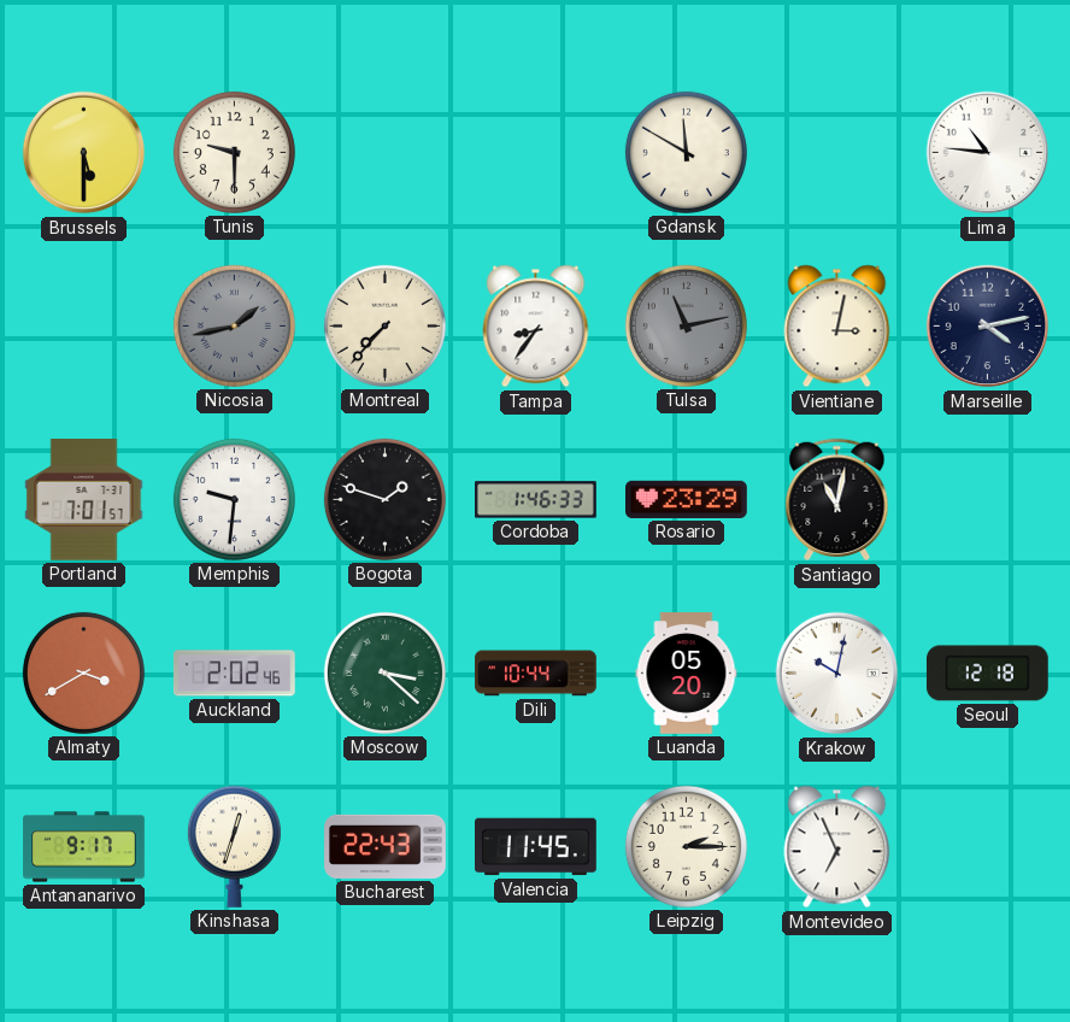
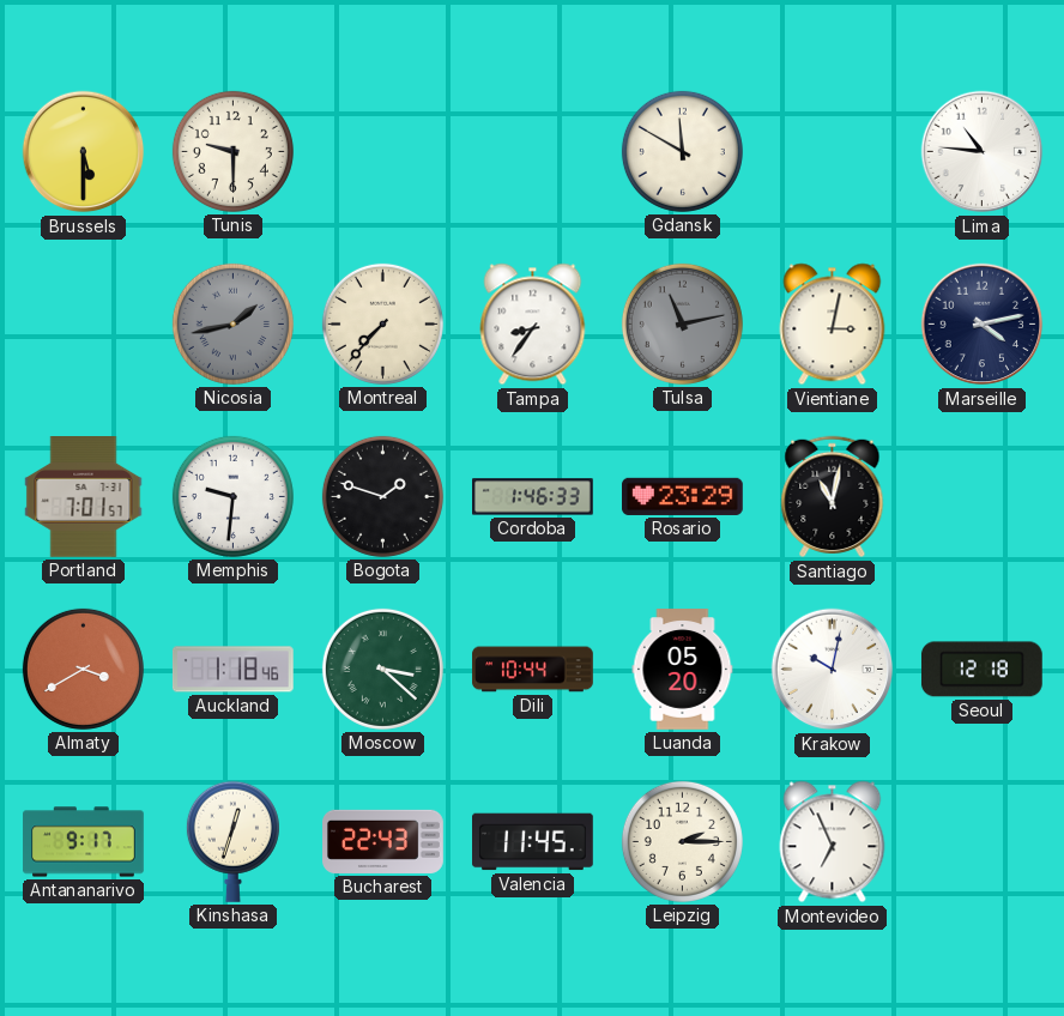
Auckland: 2:02 -> 1:18 (232, 670)
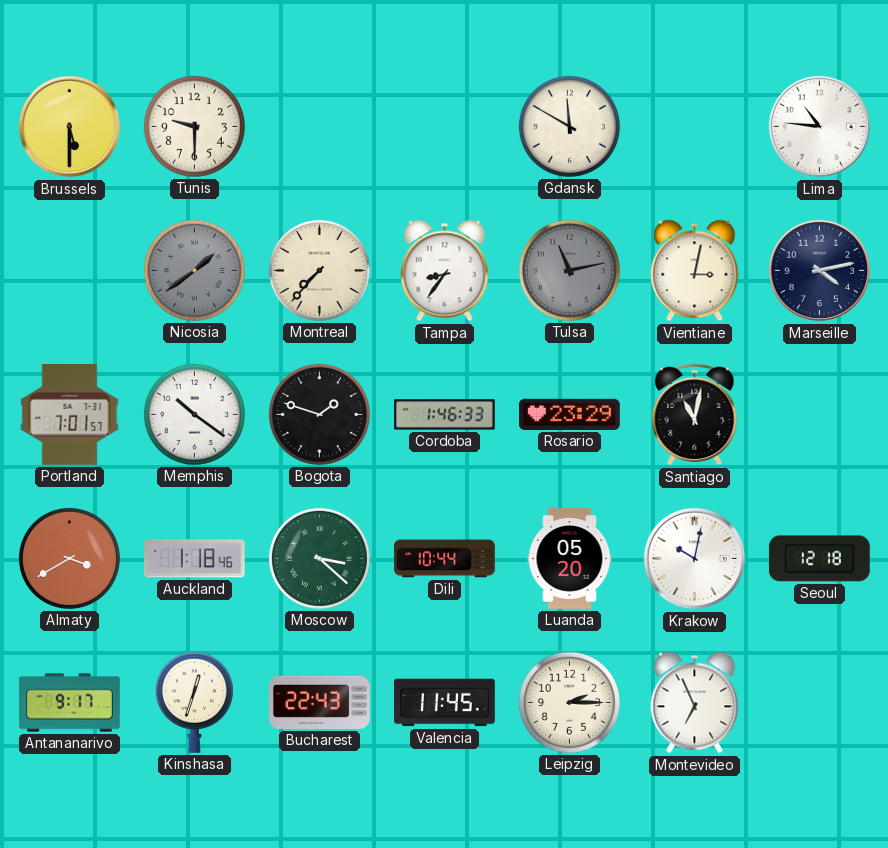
Nicosia: 1:43 -> 1:39 (194, 270)
Memphis: 9:31 -> 10:21 (194, 414)
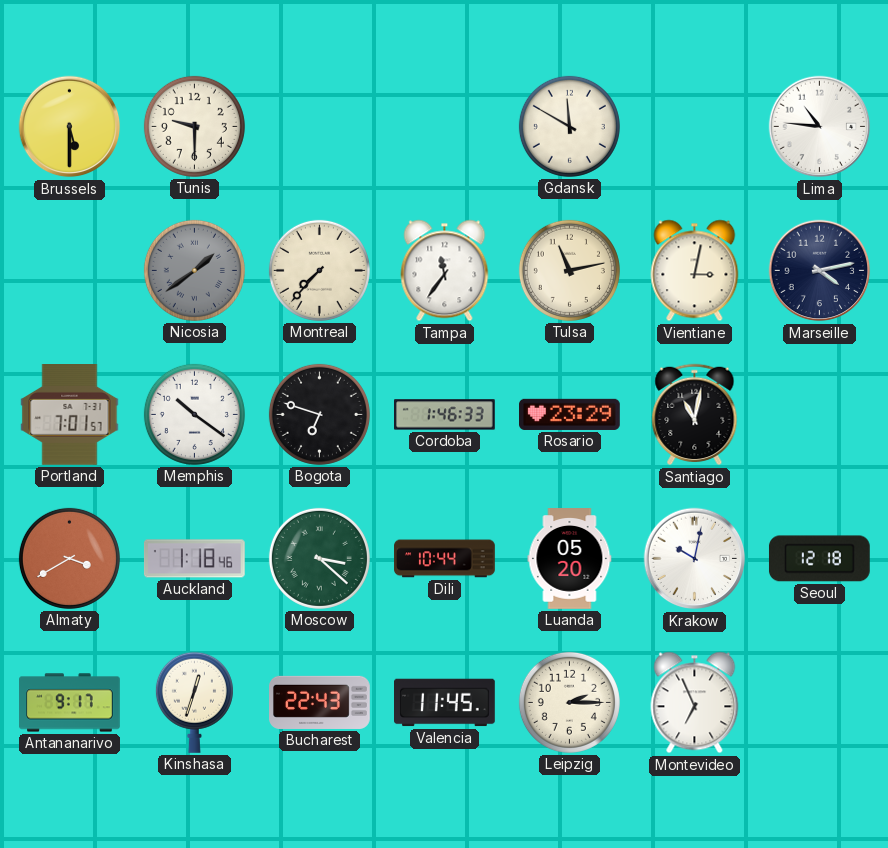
Tampa: 8:36 -> 11:36 (445, 271)
Tulsa dial: grey -> cream (569, 270)
Bogota: 1:48 -> 6:48 (319, 414)
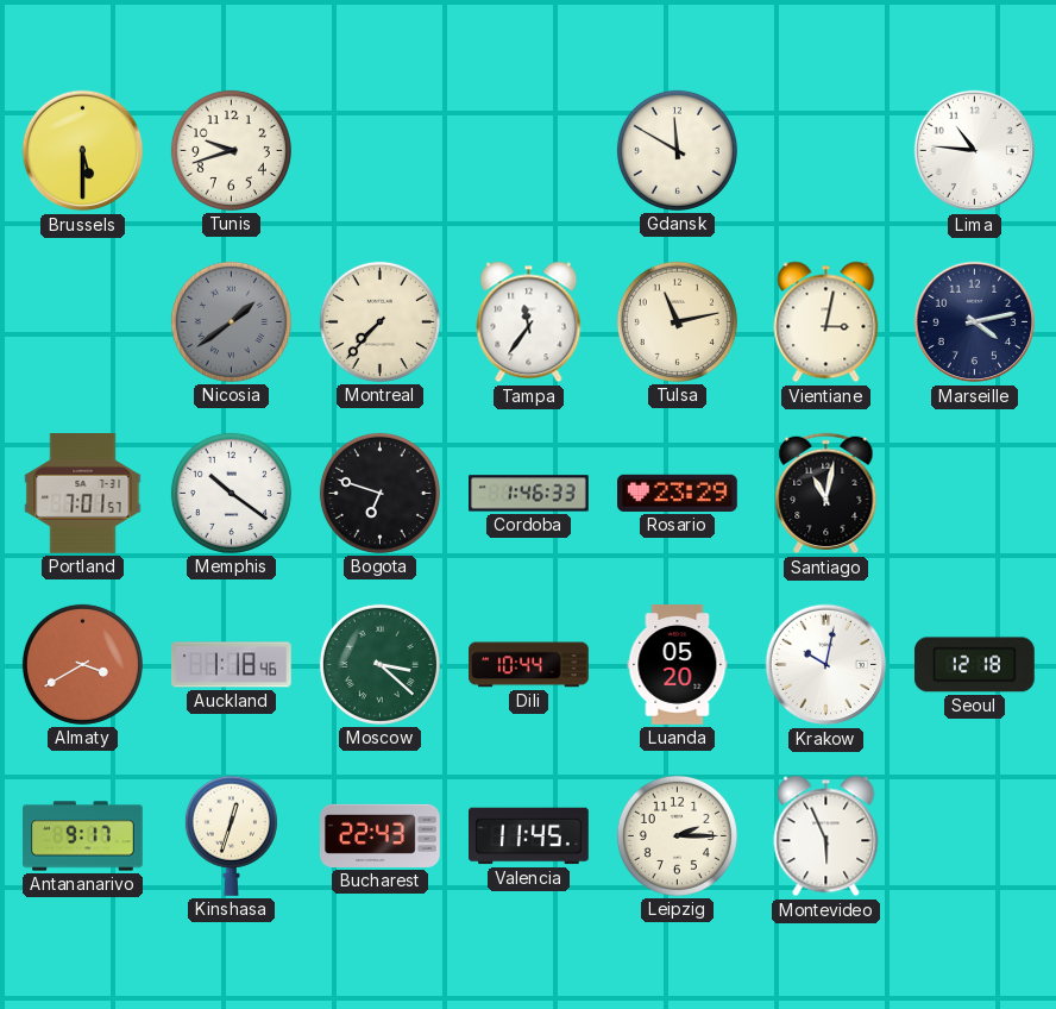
Tunis: 9:30 -> 9:42 (231, 150)
Montevideo: 6:56 -> 5:56 (826, 836)
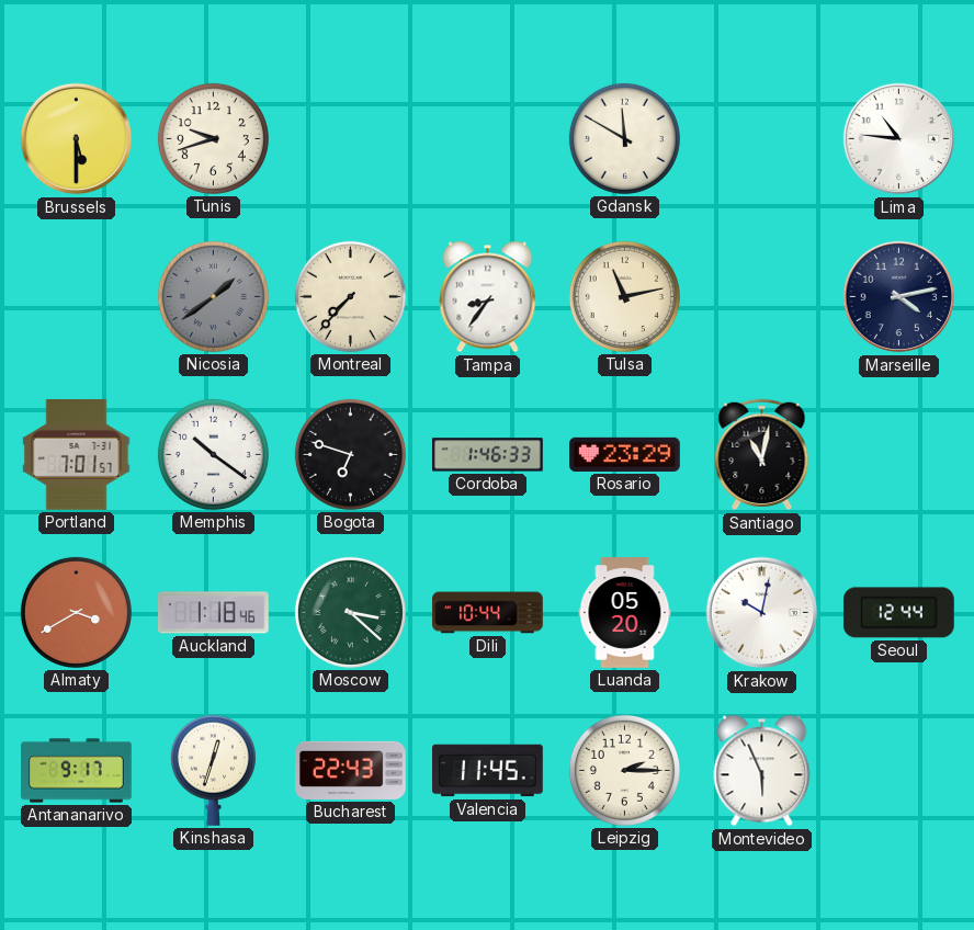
Tampa: 11:36 -> 8:36 (488, 297)
Vientiane: 3:02 -> none (826, 322)
Seoul: 12:18 -> 12:44 (898, 613)
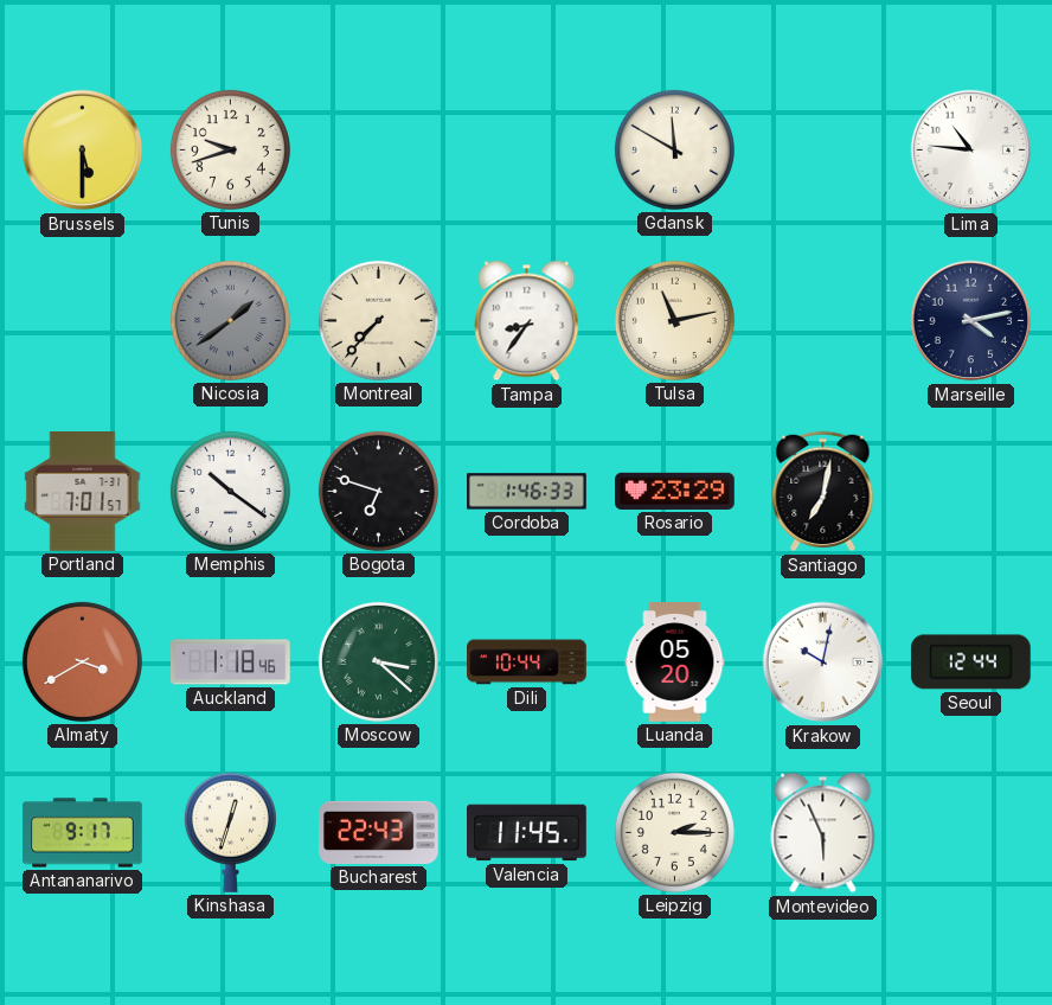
Santiago: 11:02 -> 7:02 (823, 492)
